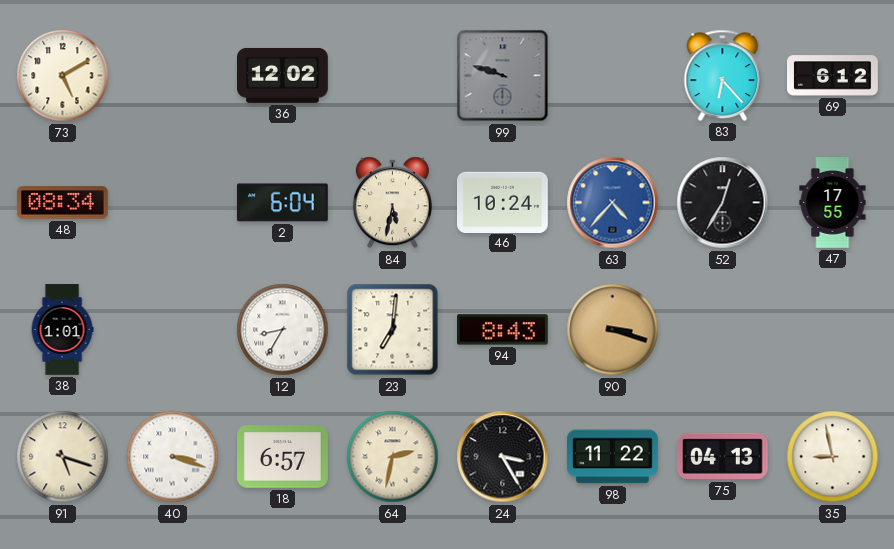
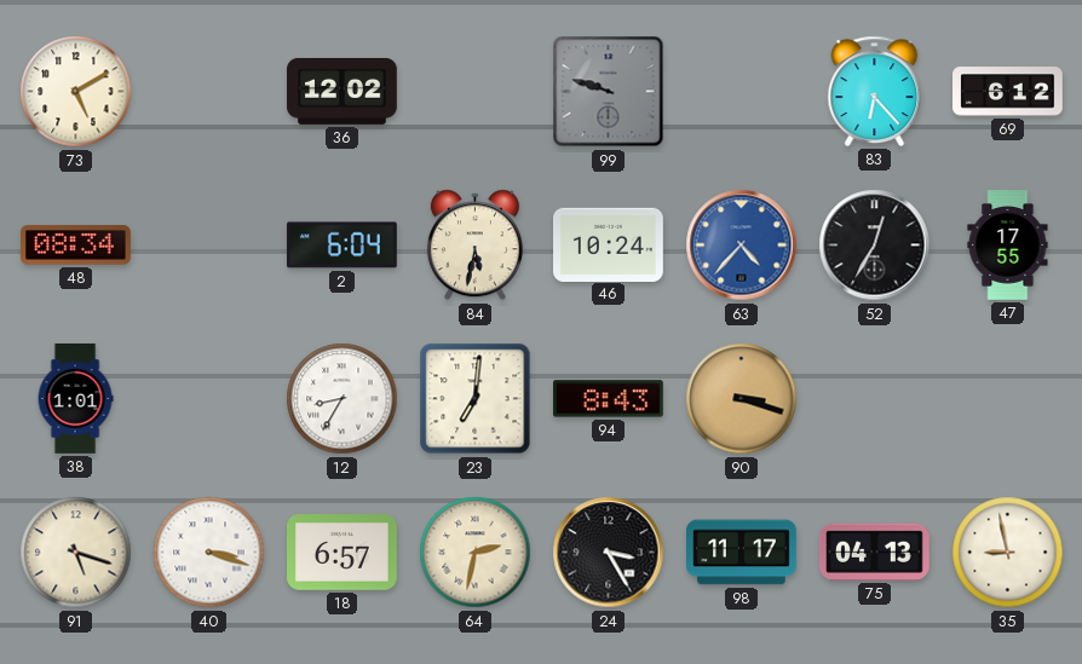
98: 11:22 -> 11:17 (742, 553)
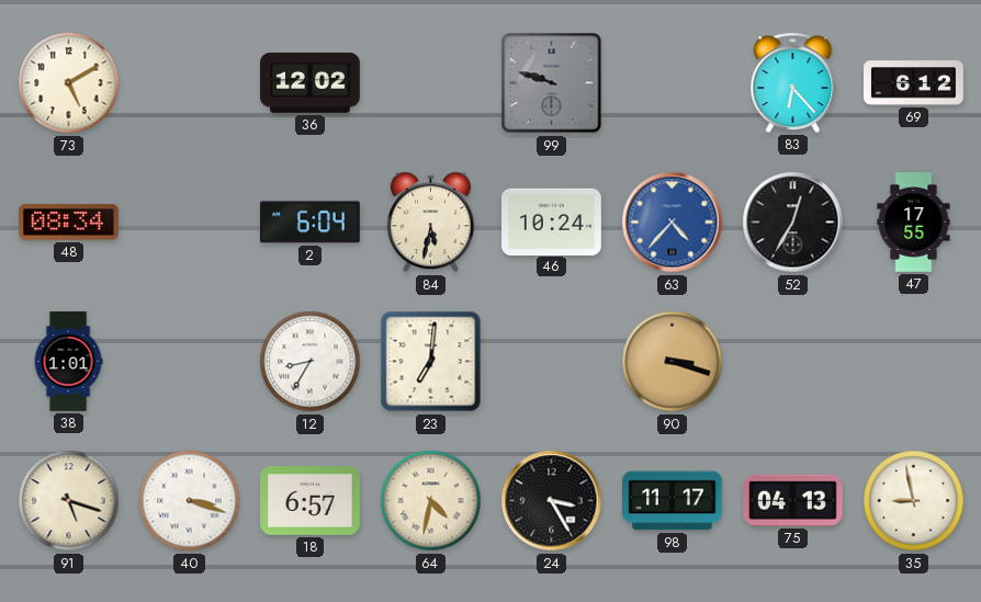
94: 8:43 -> none (609, 399)
64: 2:32 -> 4:32 (431, 501)
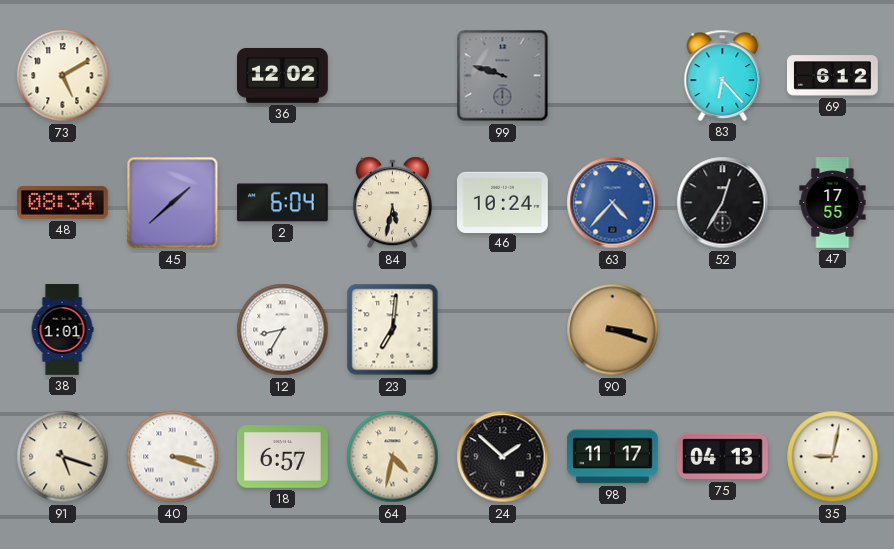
45: none -> 1:38 (173, 203)
24: 3:25 -> 1:52 (503, 457)
35: 8:58 -> 9:02 (833, 457)
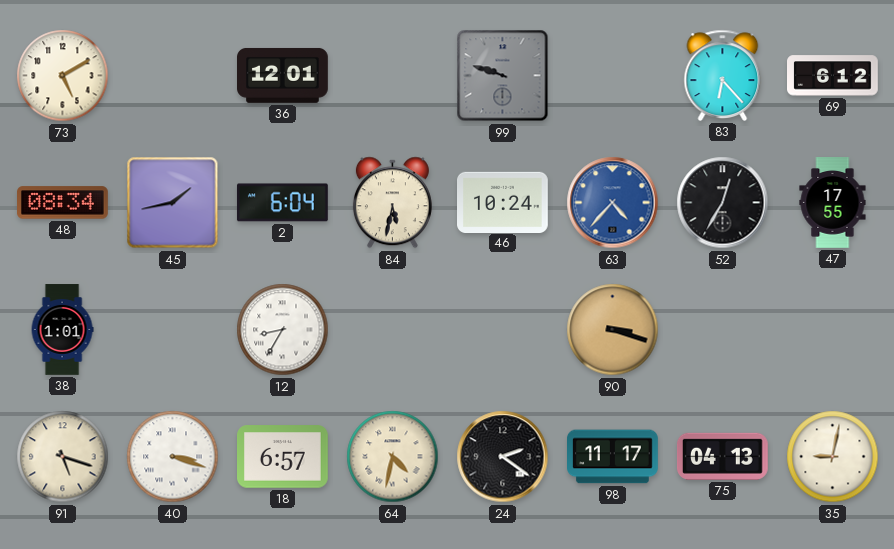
36: 12:02 -> 12:01 (283, 75)
45: 1:38 -> 1:43 (173, 203)
23: 7:01 -> none (393, 330)
24: 1:52 -> 2:21 (503, 457)
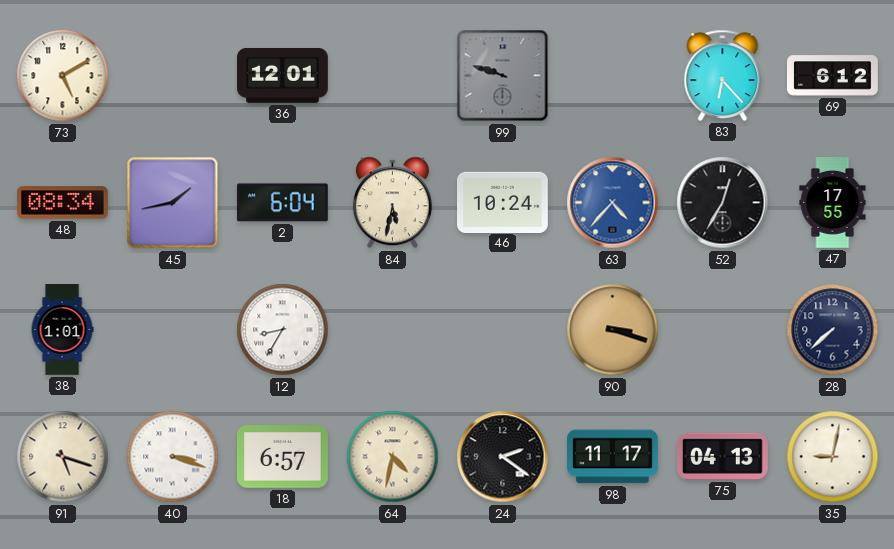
28: none -> 7:38 (833, 330)
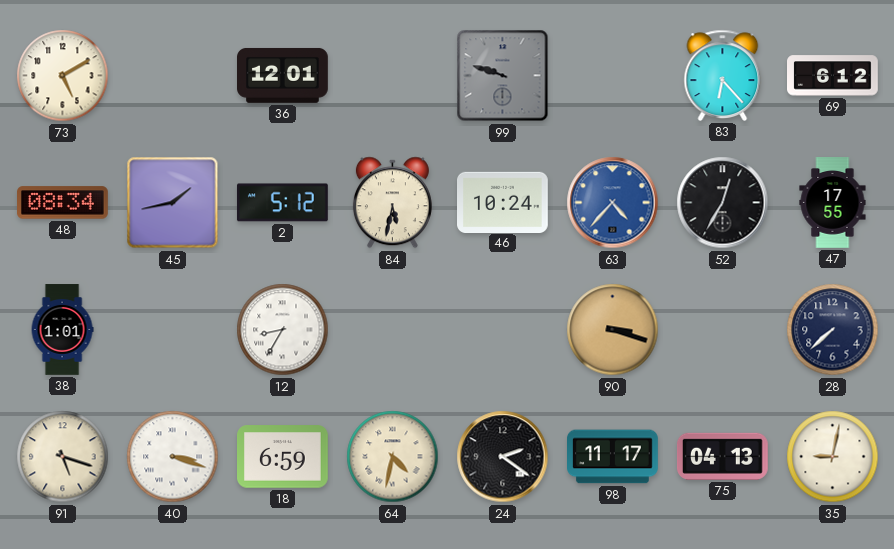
2: 6:04 -> 5:12 (282, 203)
18: 6:57 -> 6:59 (283, 457)
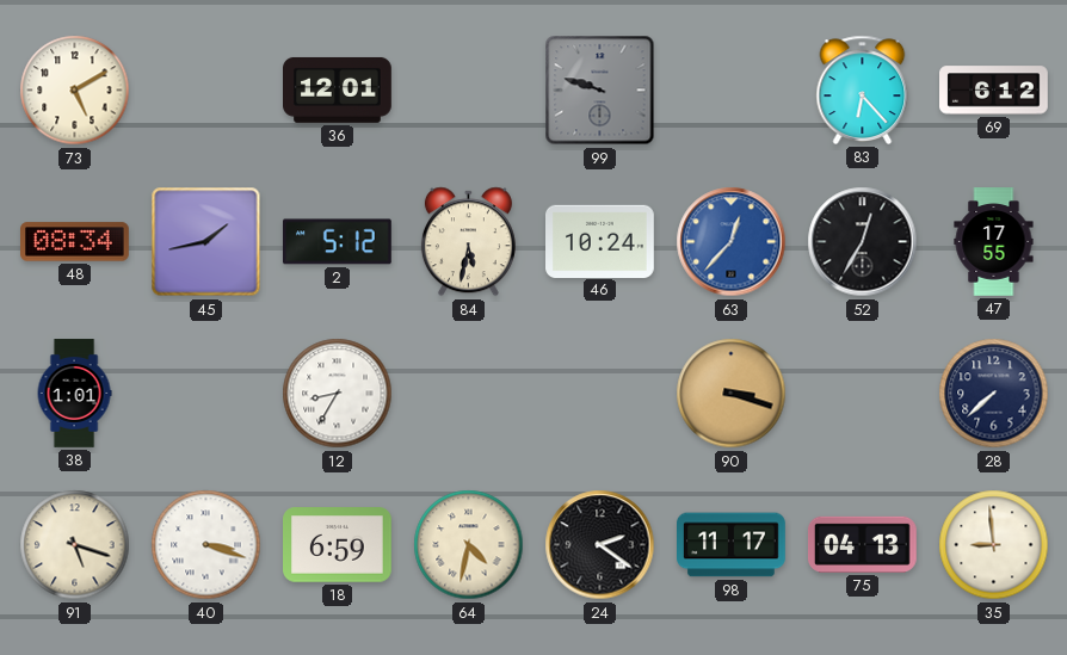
63: 4:37 -> 12:37 (732, 242)
35: 9:02 -> 8:59 (994, 545)
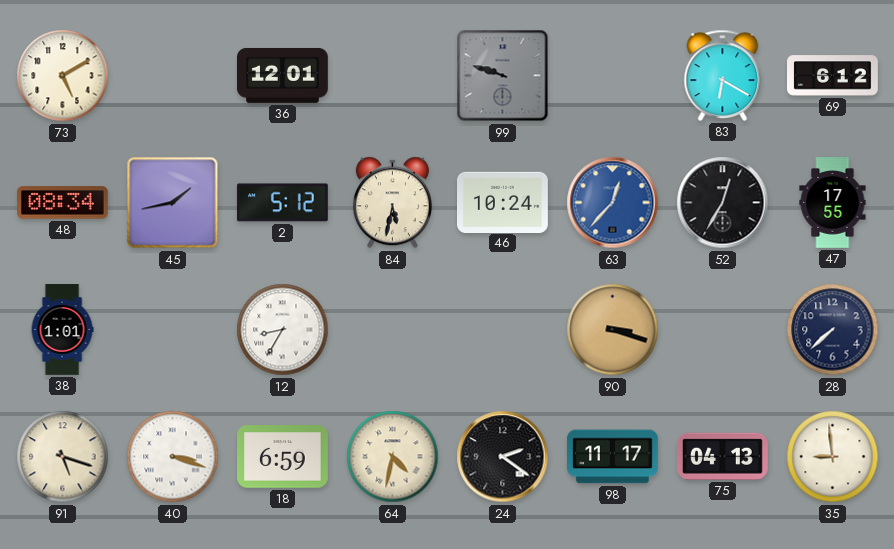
83: 6:23 -> 6:20 (723, 75)
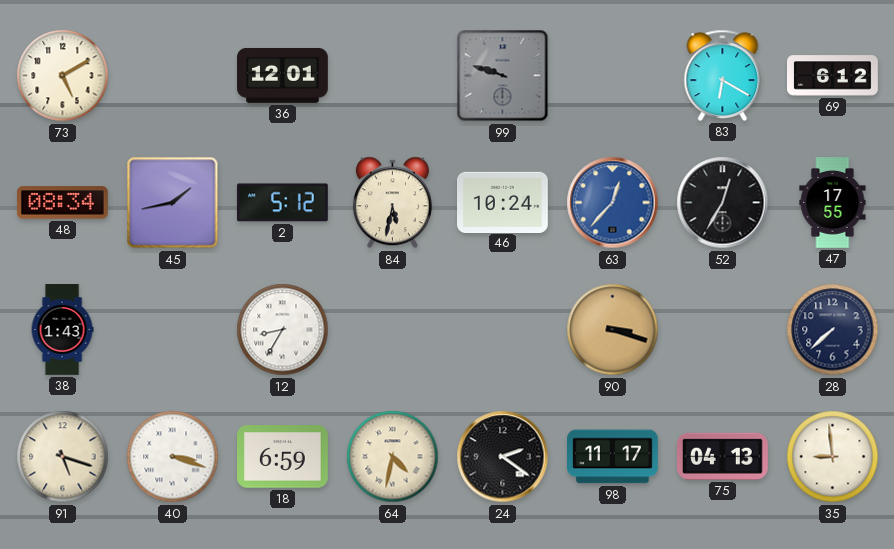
38: 1:01 -> 1:43 (62, 330)
